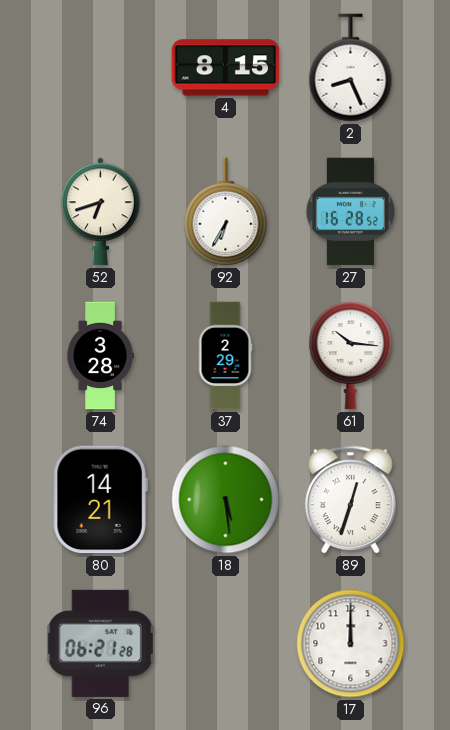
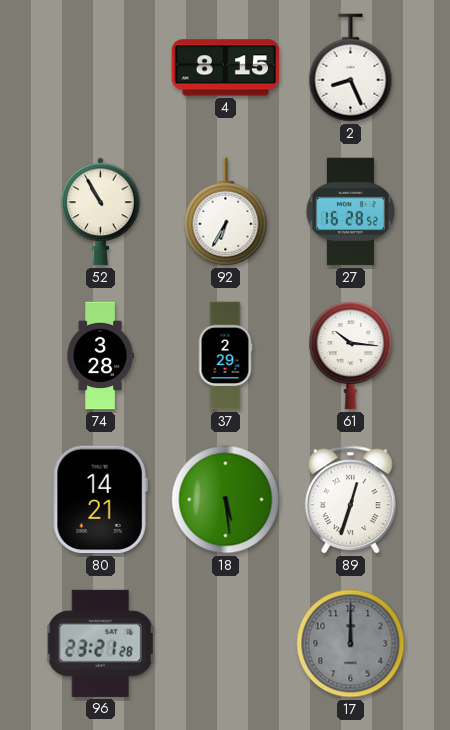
52: 6:42 -> 10:55 (101, 212)
96: 06:21 -> 23:21 (101, 643)
17 dial: white -> grey (351, 644)
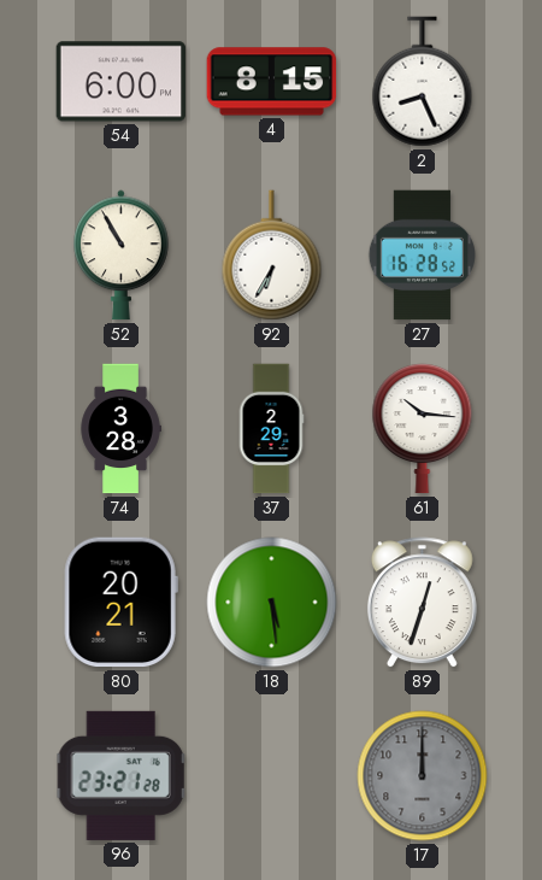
54: none -> 6:00 (122, 82)
80: 14:21 -> 20:21 (120, 603)
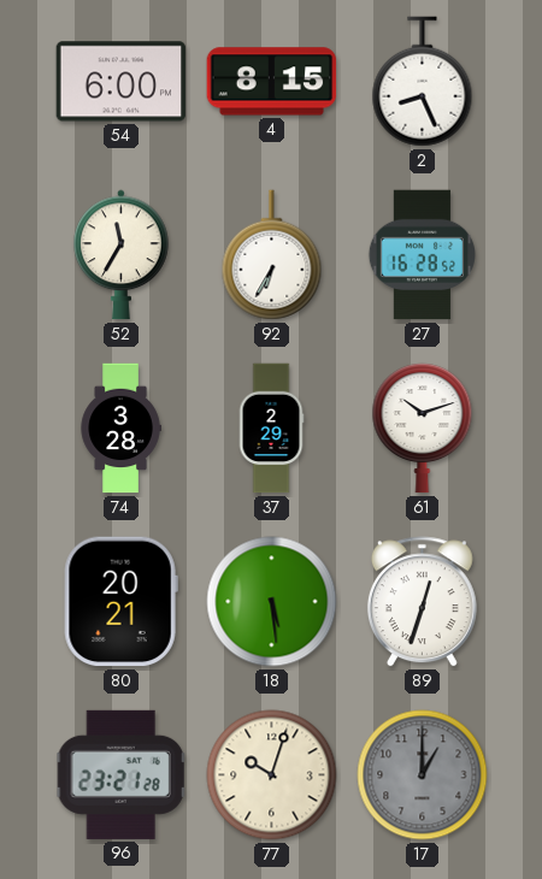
52: 10:55 -> 11:35 (122, 255)
61: 10:16 -> 10:12 (423, 429)
77: none -> 10:03 (272, 775)
17: 12:00 -> 1:00 (423, 775)
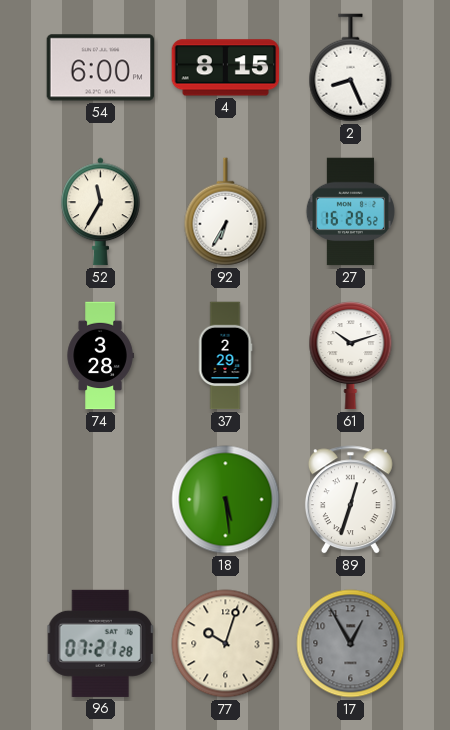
80: 20:21 -> none (120, 602)
96: 23:21 -> 07:21 (101, 643)
17: 1:00 -> 12:55 (351, 644)
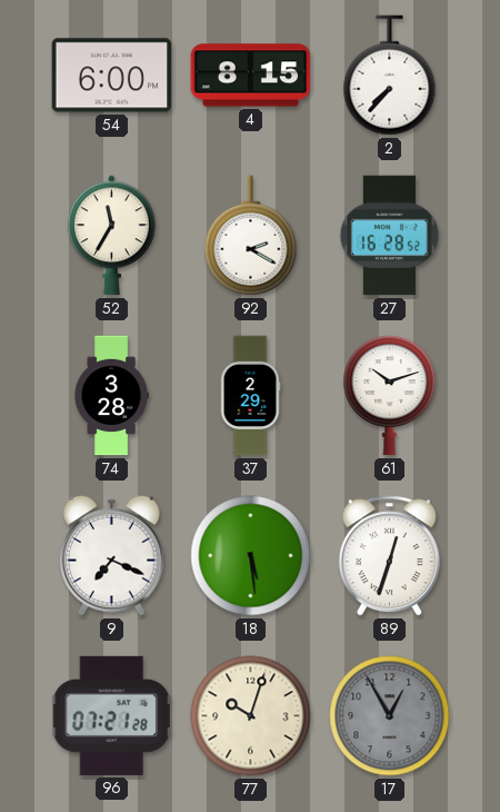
2: 8:26 -> 7:37 (390, 76)
92: 6:35 -> 2:20 (251, 236)
9: none -> 7:19 (112, 555)
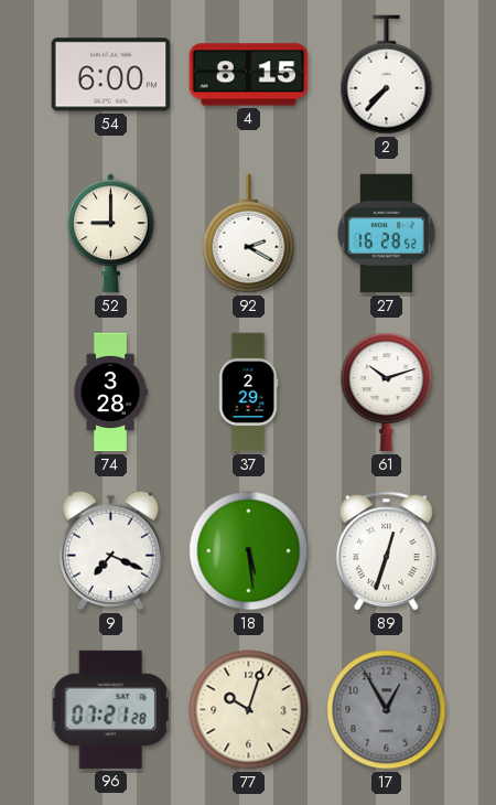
52: 11:35 -> 9:00 (111, 234)
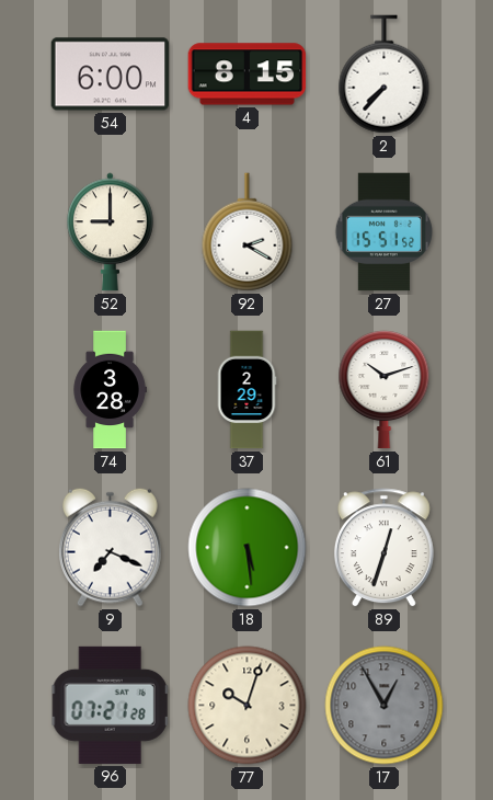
27: 16:28 -> 15:51 (383, 232)
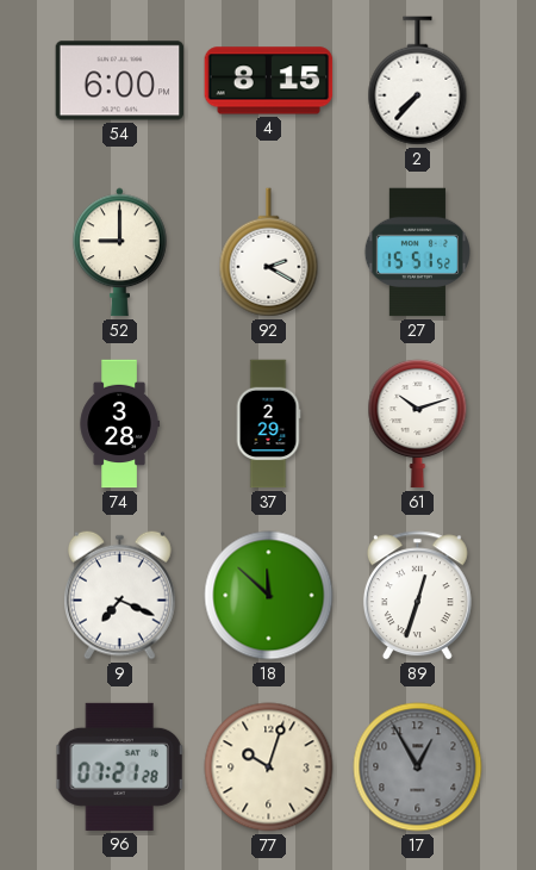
18: 5:29 -> 11:52 (269, 596)
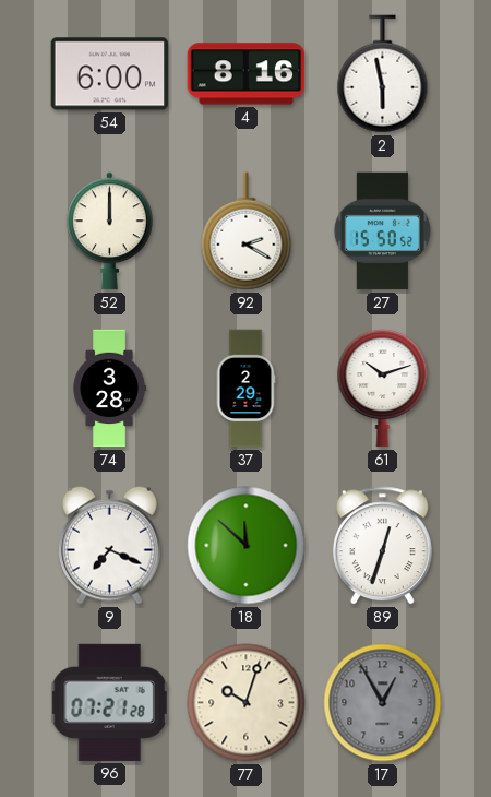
4: 8:15 -> 8:16 (247, 74)
2: 7:37 -> 5:58 (383, 74)
52: 9:00 -> 12:00 (110, 231)
27: 15:51 -> 15:50 (382, 231)
